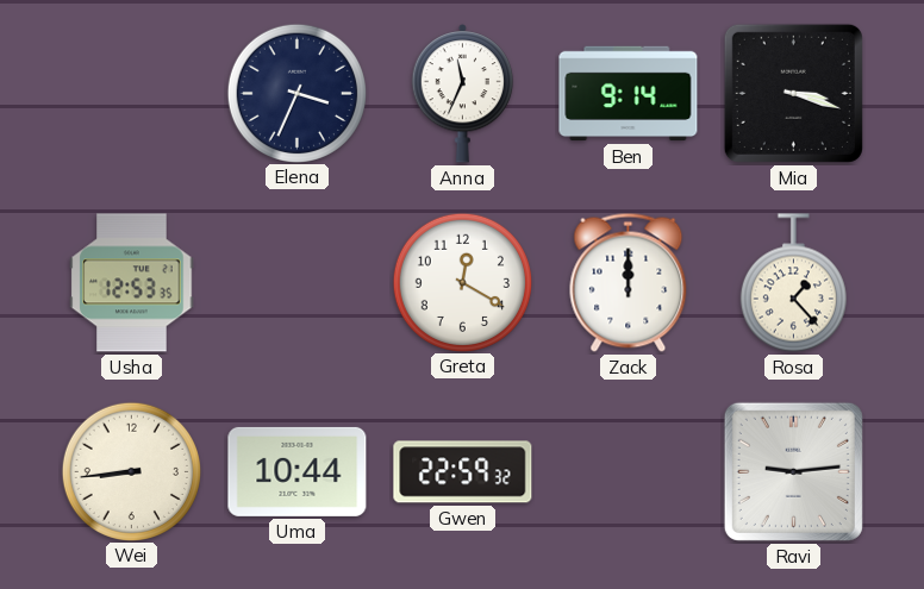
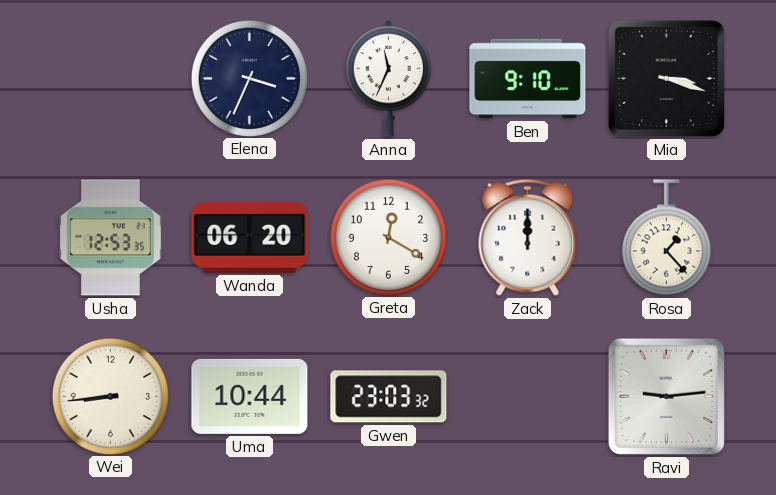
Ben: 9:14 -> 9:10 (528, 79)
Wanda: none -> 06:20 (250, 237)
Gwen: 22:59 -> 23:03 (389, 397)
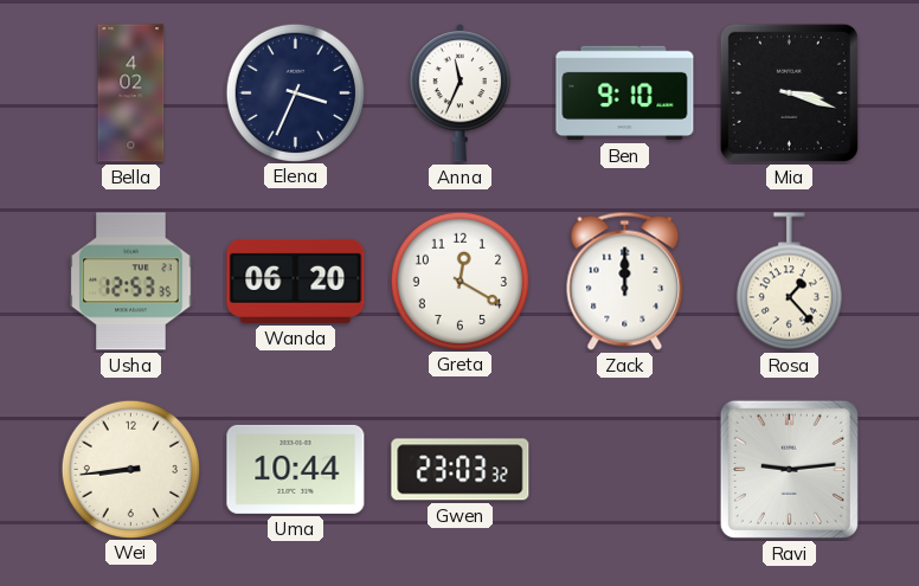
Bella: none -> 4:02 (131, 94)
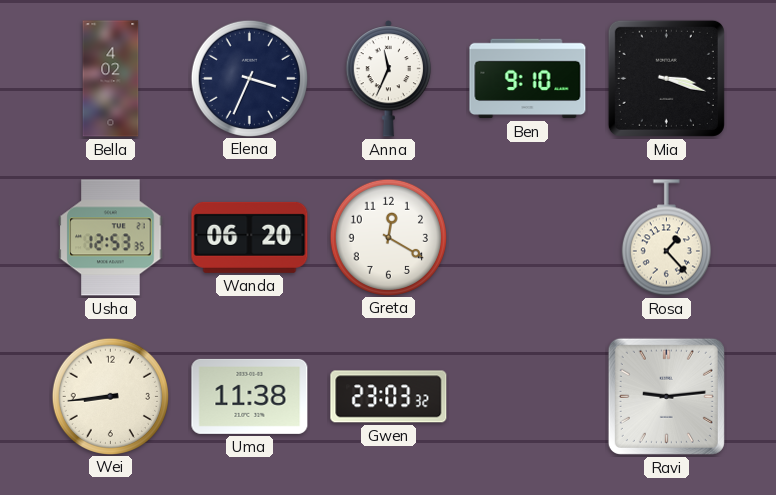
Zack: 12:00 -> none (625, 281)
Uma: 10:44 -> 11:38 (250, 396)
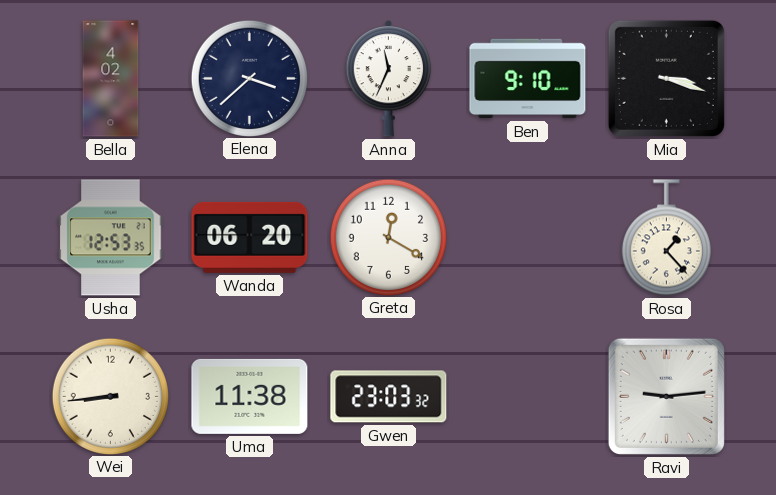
Elena: 3:34 -> 3:38 (249, 78)
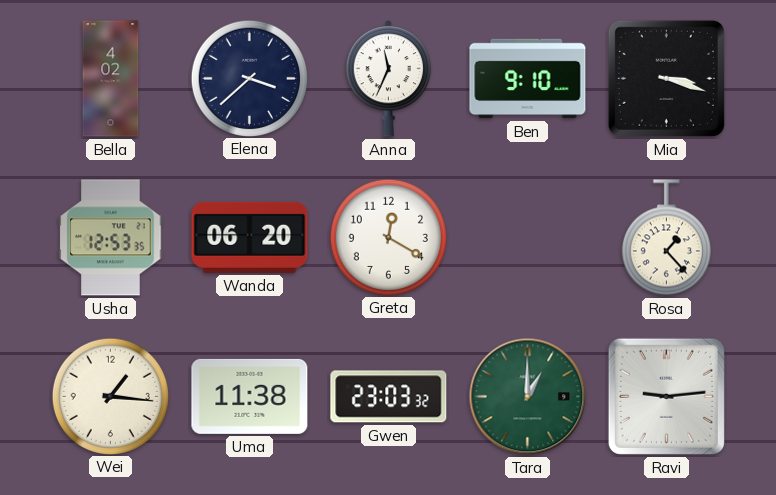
Wei: 8:44 -> 1:16 (110, 396)
Tara: none -> 1:00 (528, 397)
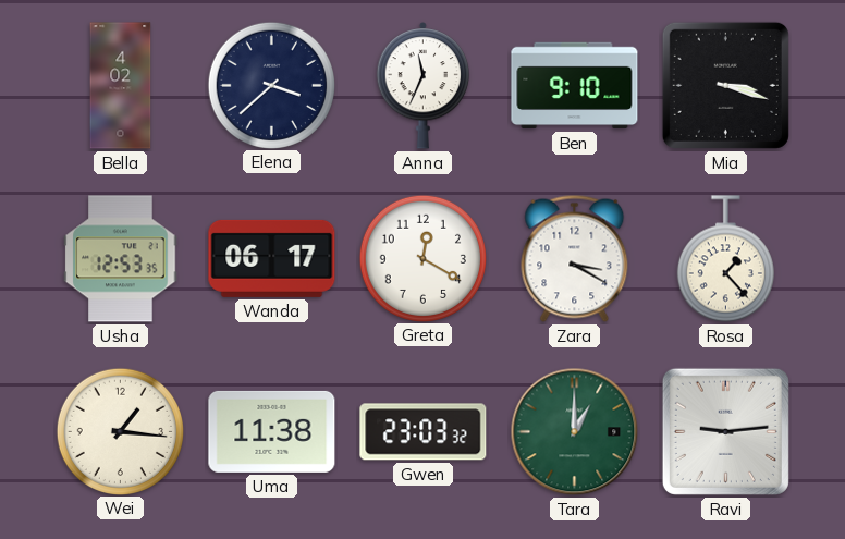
Wanda: 06:20 -> 06:17 (272, 258)
Zara: none -> 3:20 (575, 258)
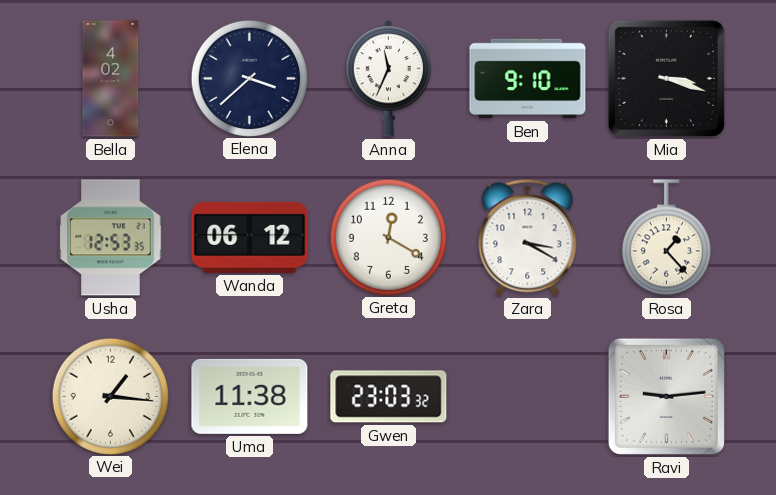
Wanda: 06:17 -> 06:12 (250, 237)
Tara: 1:00 -> none (575, 432)
